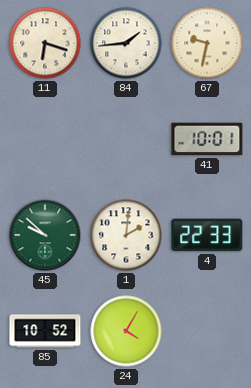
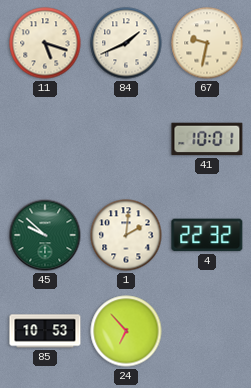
11: 6:18 -> 5:18 (45, 43)
84: 1:44 -> 1:41 (126, 43)
4: 22:33 -> 22:32 (207, 235)
85: 10:52 -> 10:53 (45, 331)
24: 4:05 -> 6:53 (126, 331)
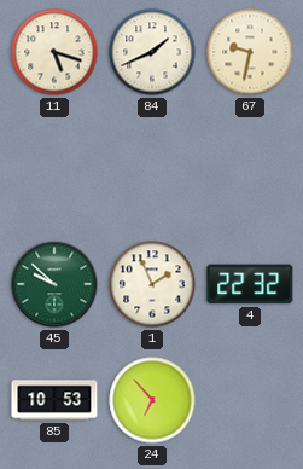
41: 10:01 -> none (207, 139)
1: 2:01 -> 1:56 (152, 284)
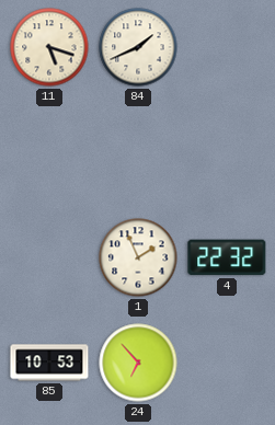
67: 9:32 -> none (250, 52)
45: 9:52 -> none (54, 284)
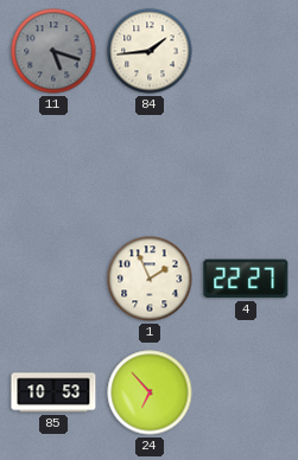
11 dial: cream -> grey (53, 51)
84: 1:41 -> 1:44 (150, 51)
4: 22:32 -> 22:27 (246, 279)
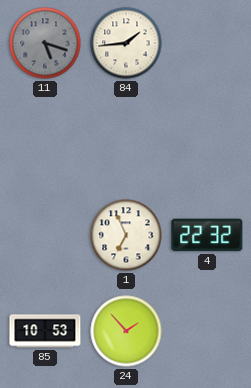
1: 1:56 -> 6:56 (126, 235)
4: 22:27 -> 22:32 (207, 235)
24: 6:53 -> 1:53 (126, 331)
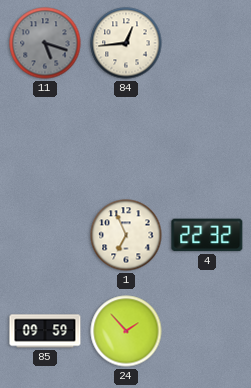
84: 1:44 -> 12:44 (126, 43)
85: 10:53 -> 09:59 (45, 331)
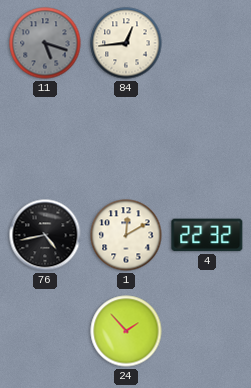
76: none -> 4:43 (45, 235)
1: 6:56 -> 12:10 (126, 235)
85: 09:59 -> none (45, 331)
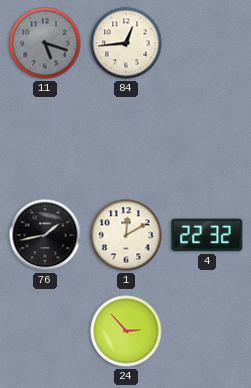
76: 4:43 -> 1:43 (45, 235)
24: 1:53 -> 2:53 (126, 331)
